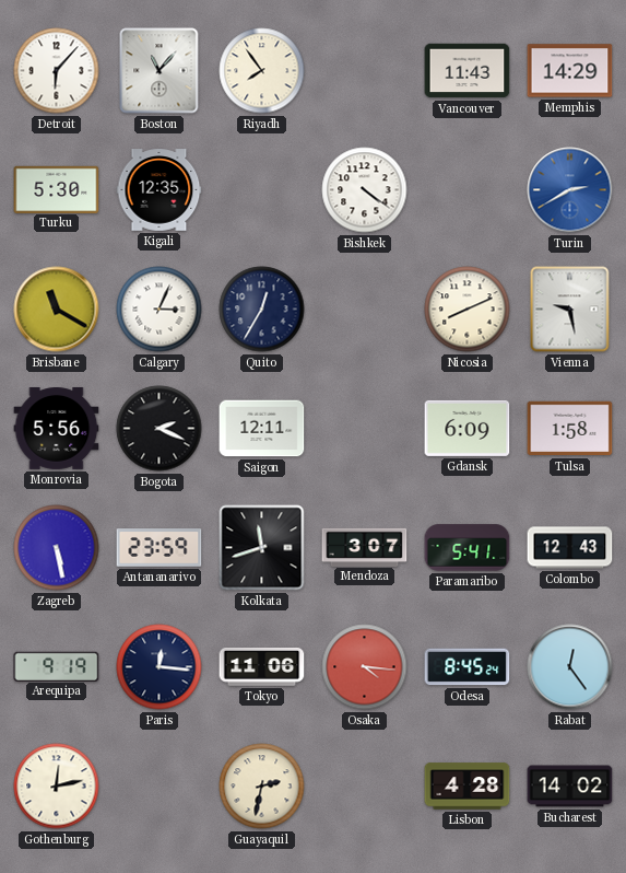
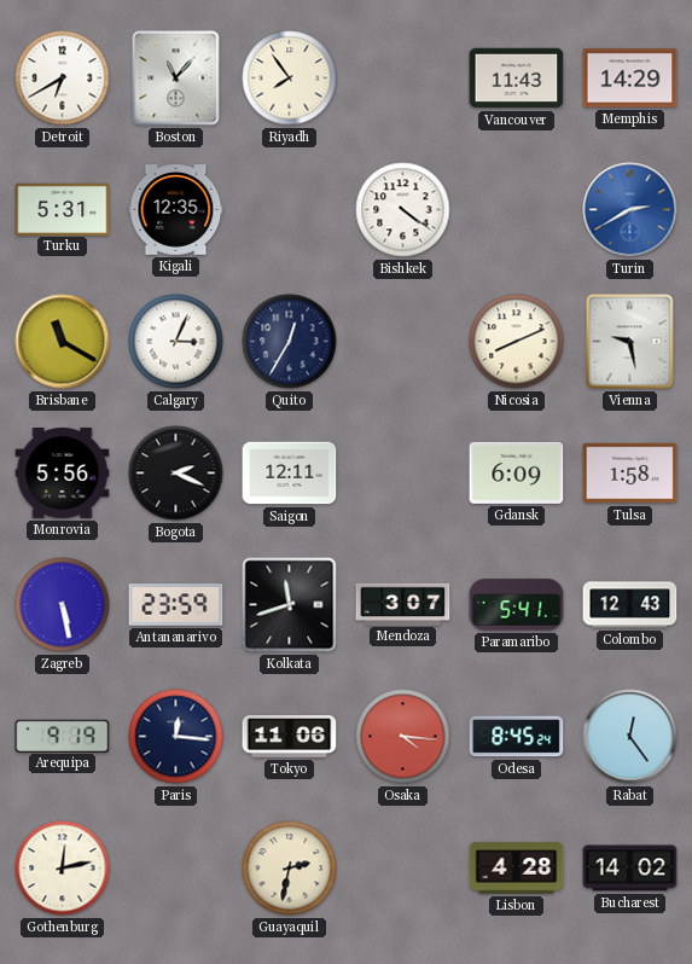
Detroit: 6:07 -> 6:40 (63, 79)
Turku: 5:30 -> 5:31 (63, 209)
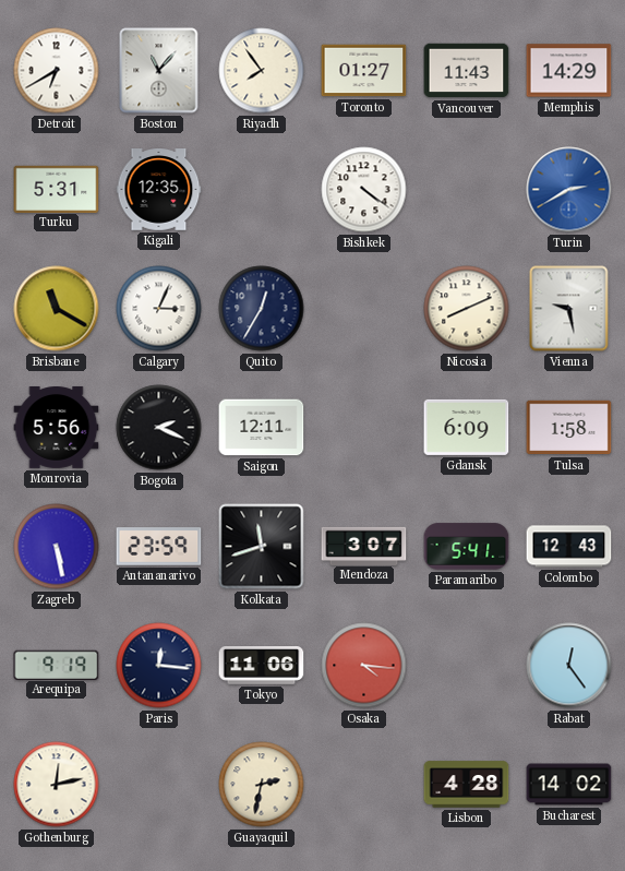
Toronto: none -> 01:27 (364, 71)
Odesa: 8:45 -> none (517, 737)
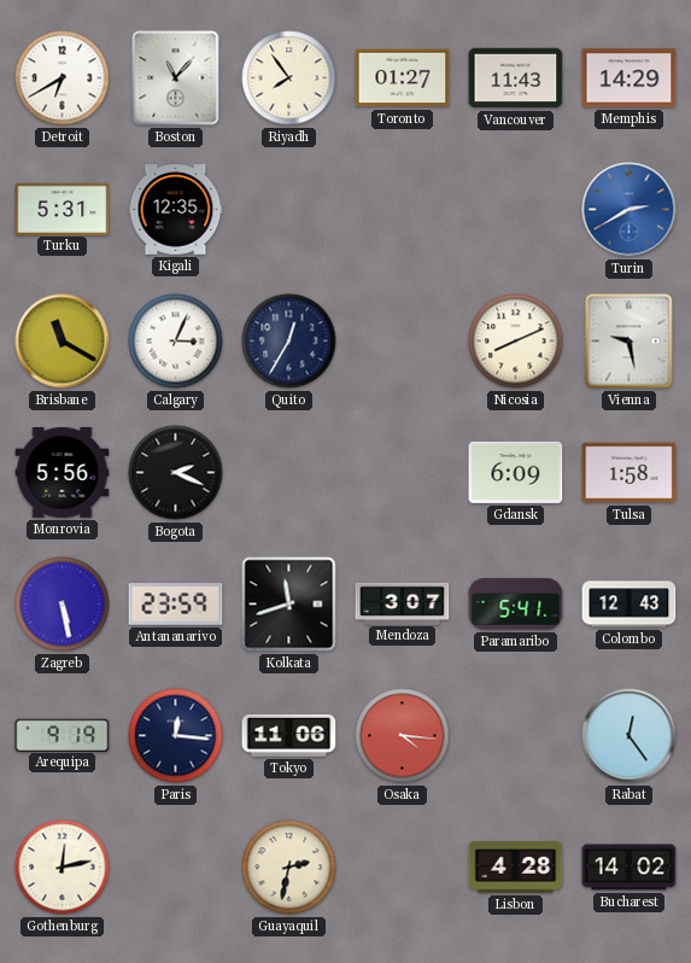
Bishkek: 4:21 -> none (364, 190)
Saigon: 12:11 -> none (262, 428)
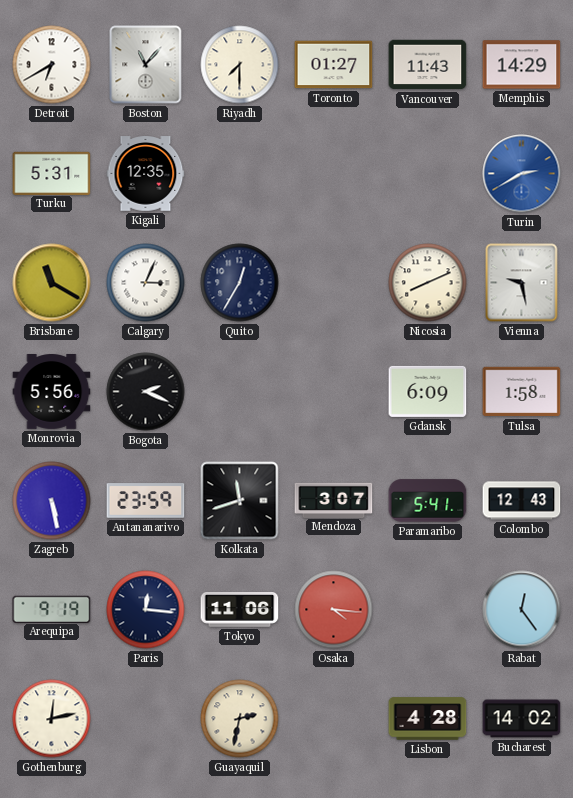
Riyadh: 7:54 -> 7:30 (240, 65)
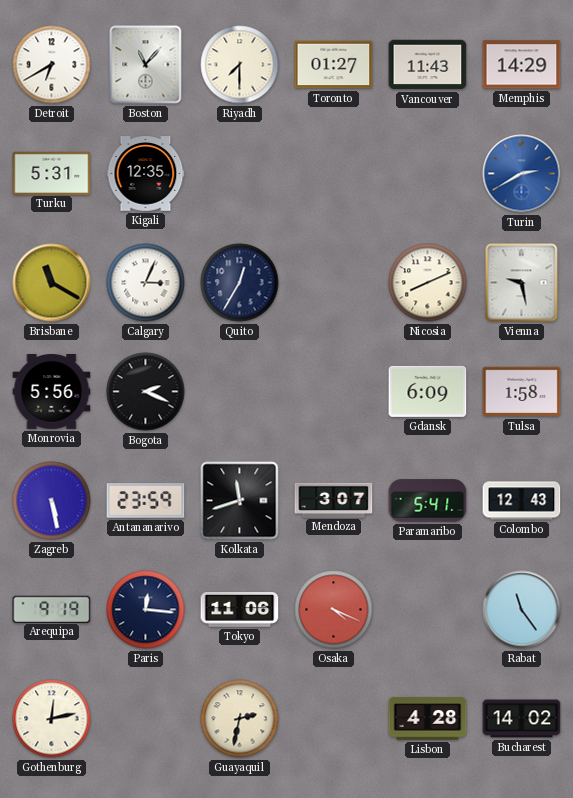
Osaka: 4:16 -> 4:19 (334, 610)
Rabat: 12:24 -> 11:24 (522, 610)
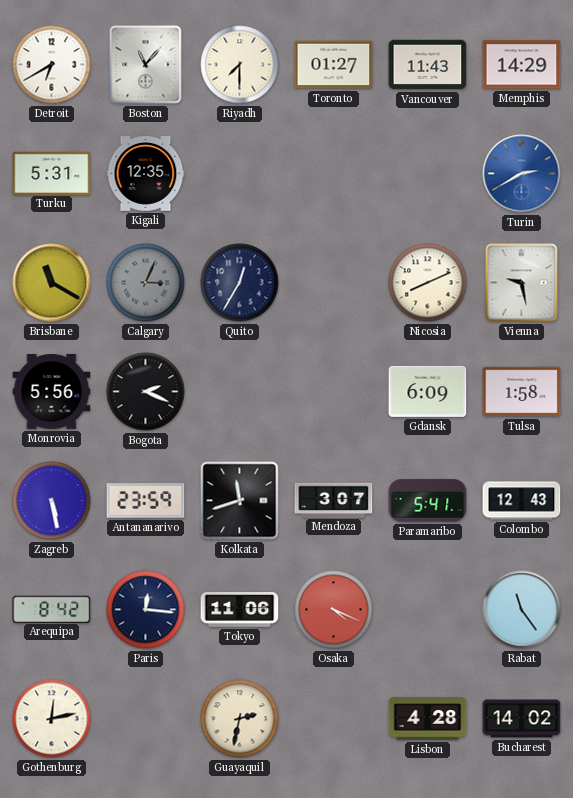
Calgary dial: white -> grey (146, 283)
Arequipa: 9:19 -> 8:42 (52, 609)
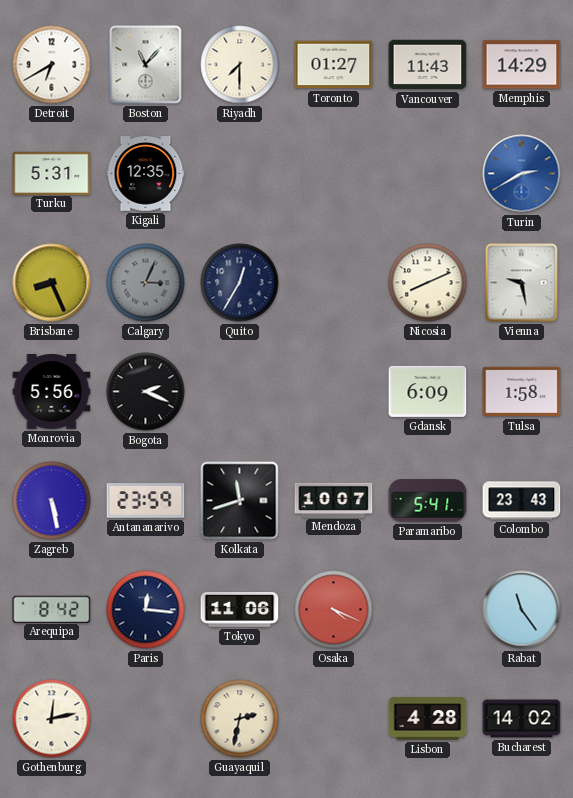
Brisbane: 11:20 -> 8:26 (52, 283)
Mendoza: 3:07 -> 10:07 (334, 500)
Colombo: 12:43 -> 23:43 (522, 501)
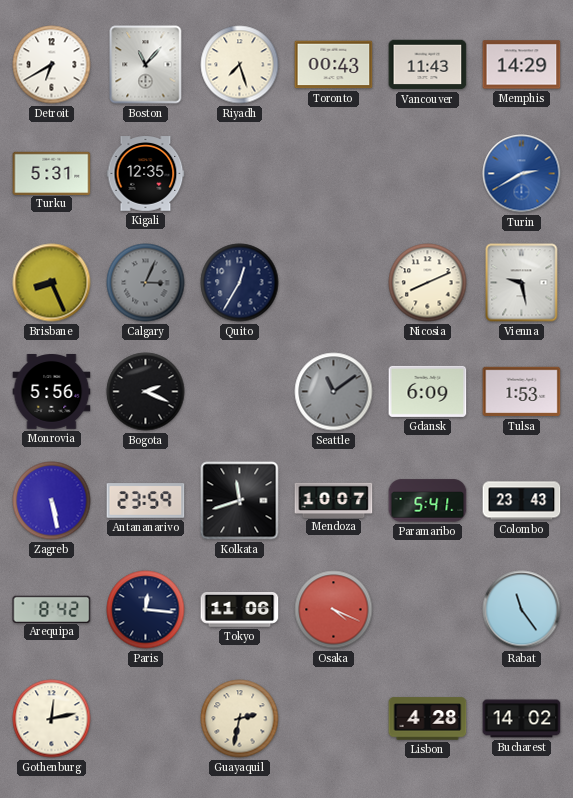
Riyadh: 7:30 -> 7:27 (240, 65)
Toronto: 01:27 -> 00:43 (334, 65)
Seattle: none -> 11:09 (334, 392)
Tulsa: 1:58 -> 1:53 (522, 392)
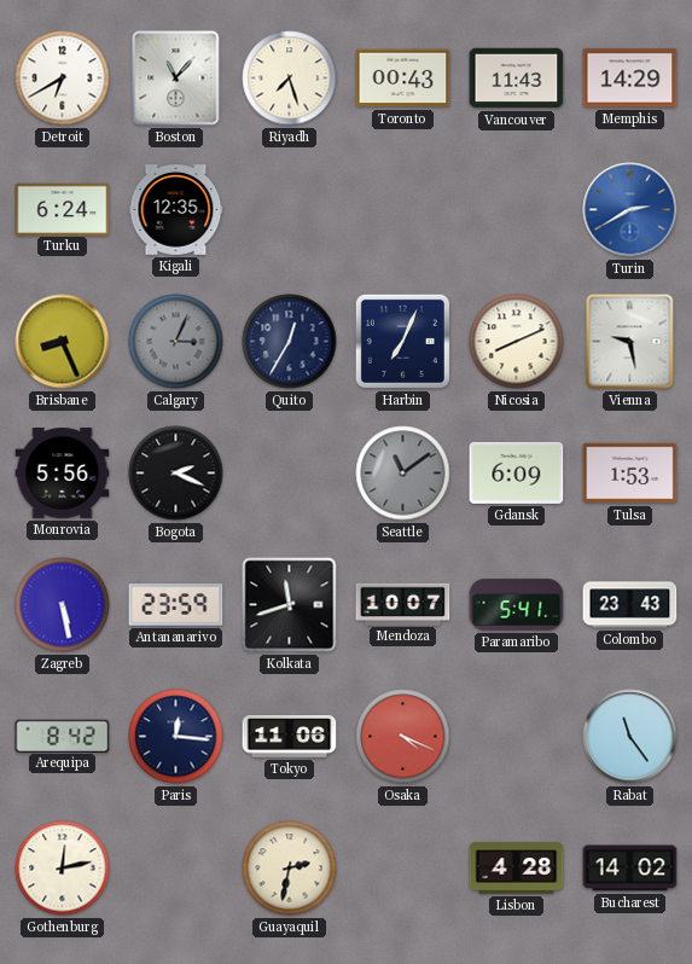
Turku: 5:31 -> 6:24 (63, 209)
Harbin: none -> 7:04 (402, 341)
